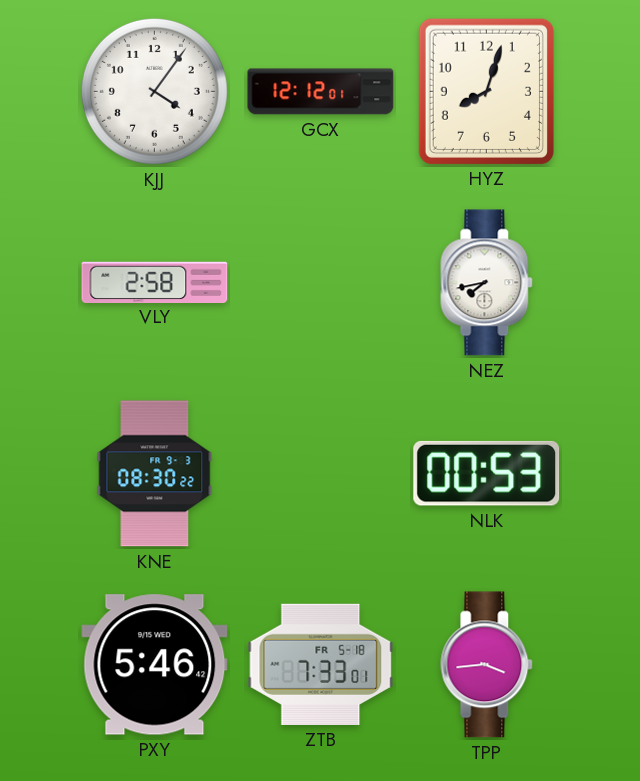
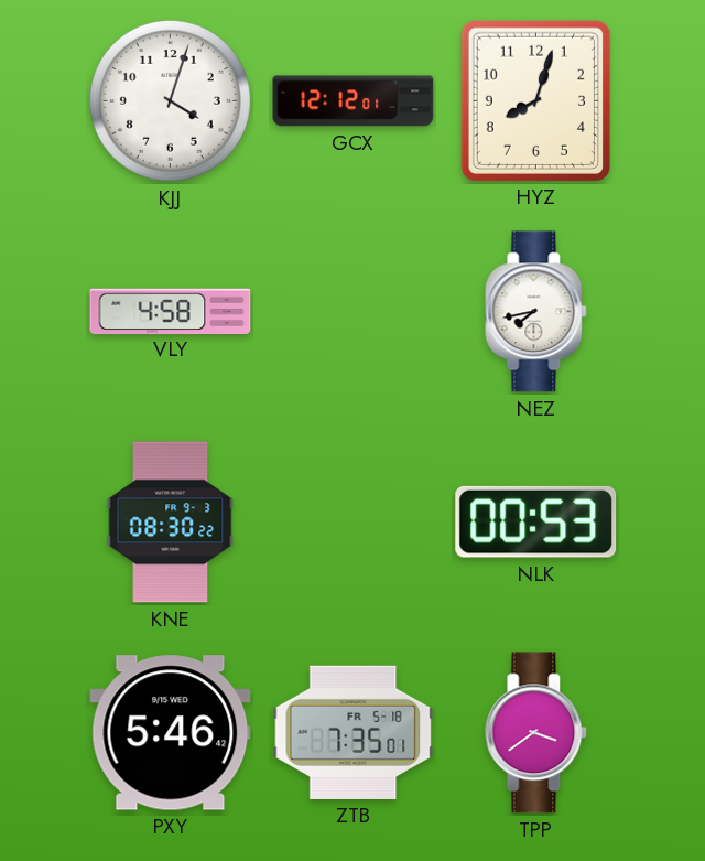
KJJ: 4:06 -> 4:03 (170, 100)
VLY: 2:58 -> 4:58 (171, 311)
ZTB: 7:33 -> 7:35 (354, 732)
TPP: 3:44 -> 3:39 (536, 733)
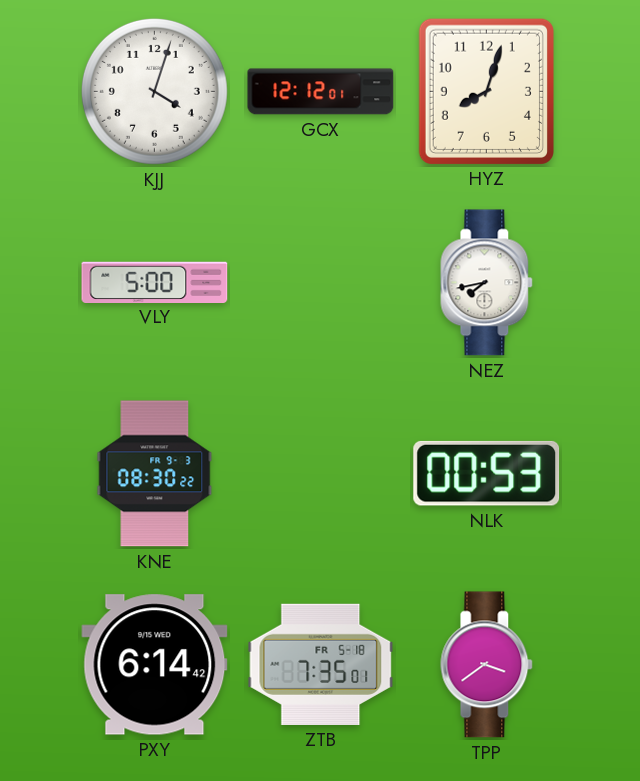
VLY: 4:58 -> 5:00 (155, 282)
PXY: 5:46 -> 6:14 (155, 665)
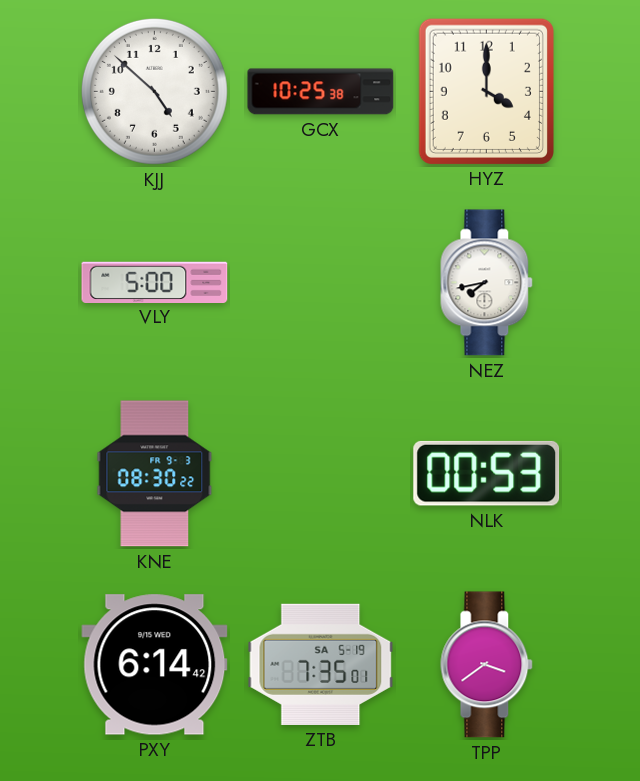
KJJ: 4:03 -> 4:52 (154, 91)
GCX: 12:12 -> 10:25 (321, 92)
HYZ: 8:03 -> 4:00 (486, 91)
ZTB date: FR 5-18 -> SA 5-19 (321, 664)
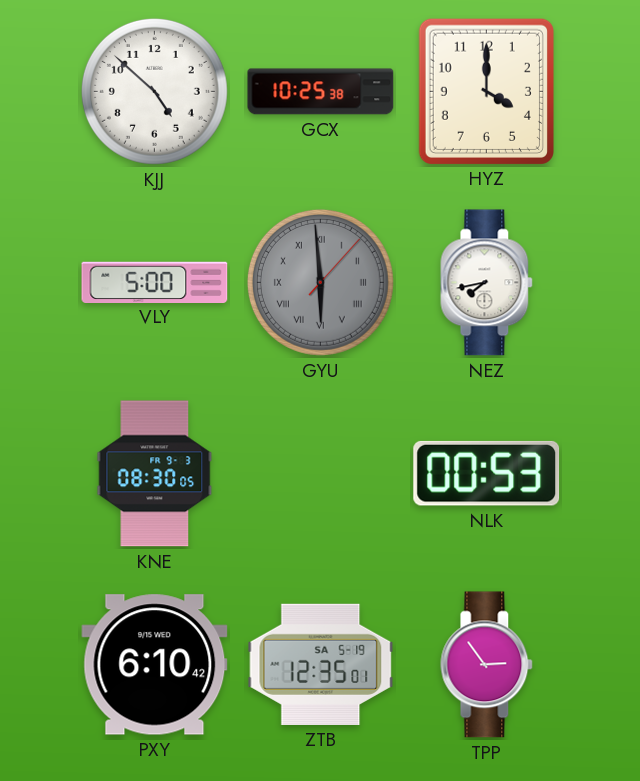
GYU: none -> 5:59 (320, 282)
KNE: 08:30:22 -> 08:30:05 (155, 474)
PXY: 6:14 -> 6:10 (155, 665)
ZTB: 7:35 -> 12:35 (321, 664)
TPP: 3:39 -> 2:54 (487, 665)
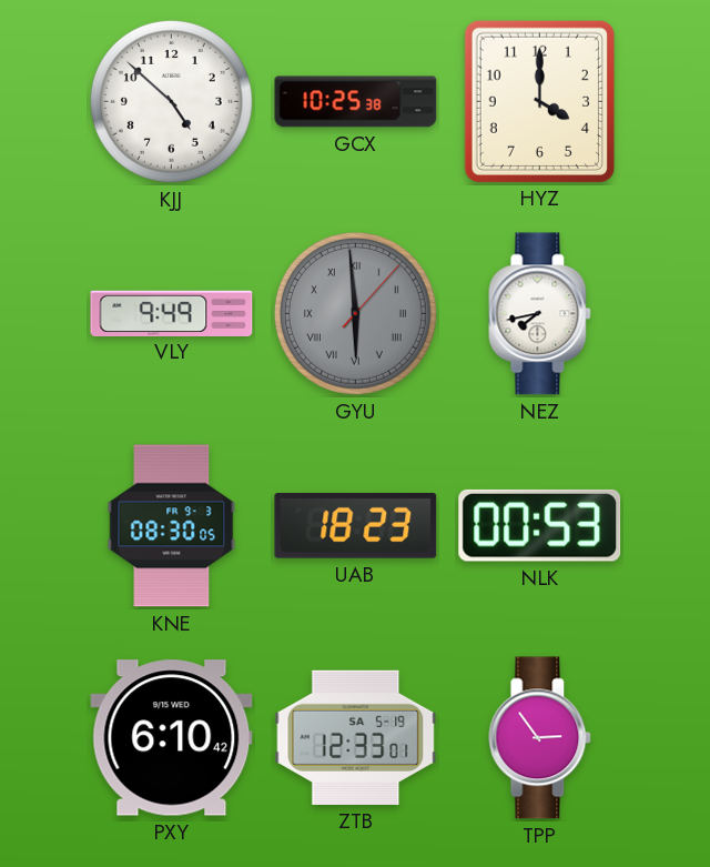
VLY: 5:00 -> 9:49 (172, 313)
UAB: none -> 18:23 (356, 526)
ZTB: 12:35 -> 12:33 (356, 737)
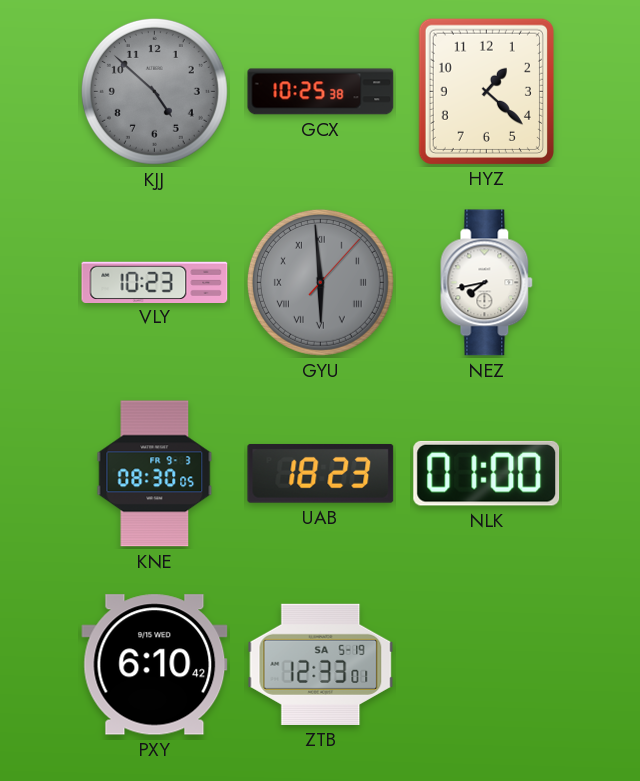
KJJ dial: white -> grey (154, 91)
HYZ: 4:00 -> 1:22 (486, 91)
VLY: 9:49 -> 10:23 (155, 282)
NLK: 00:53 -> 01:00 (487, 473)
TPP: 2:54 -> none (540, 738)
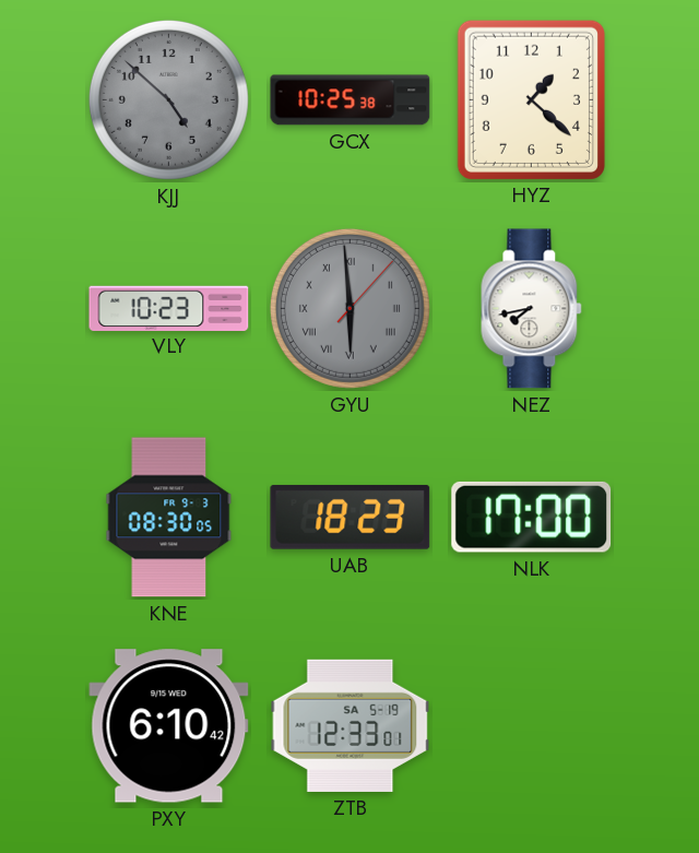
NLK: 01:00 -> 17:00 (532, 517)
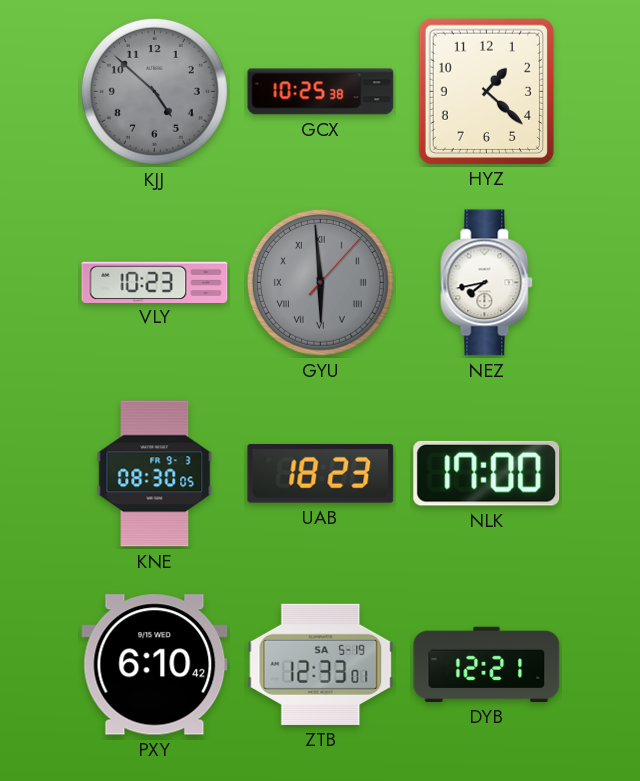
DYB: none -> 12:21 (487, 664)
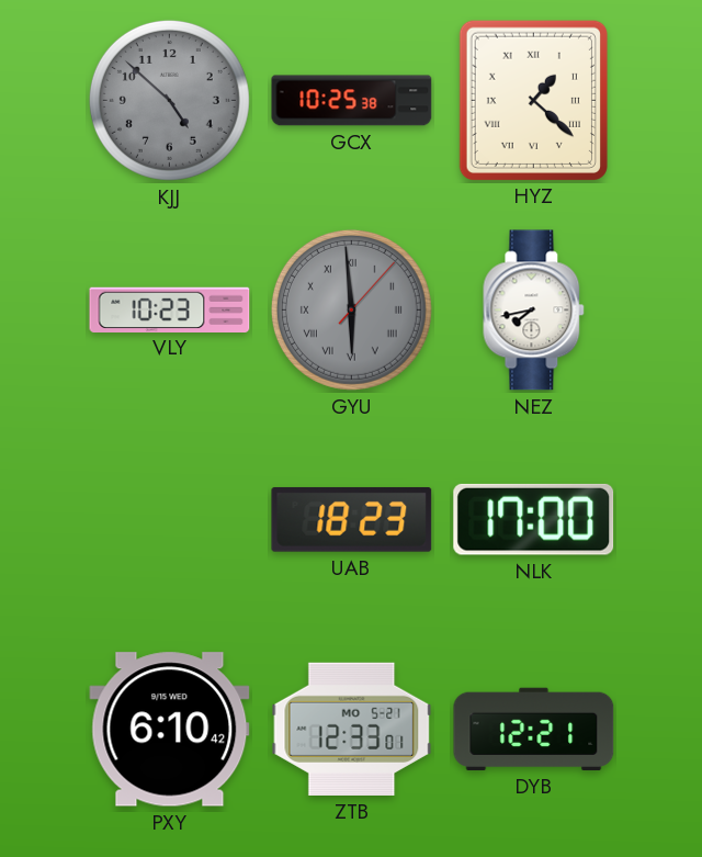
HYZ numerals: Arabic -> Roman (533, 100)
KNE: 08:30 -> none (155, 474)
ZTB date: SA 5-19 -> MO 5-21 (352, 729)
